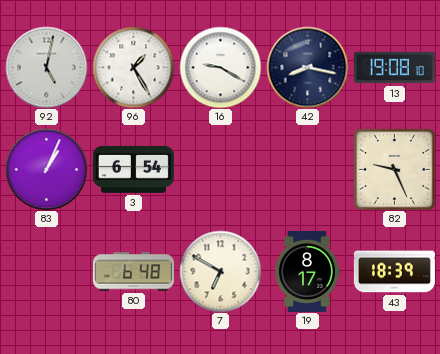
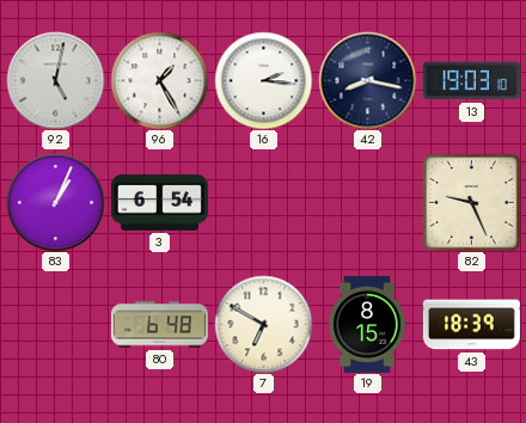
16: 9:20 -> 2:16 (263, 80)
13: 19:08 -> 19:03 (471, 81)
19: 8:17 -> 8:15 (366, 324)
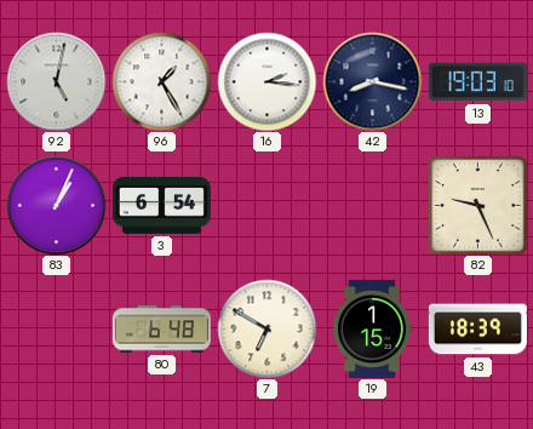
19: 8:15 -> 1:15 (371, 328)
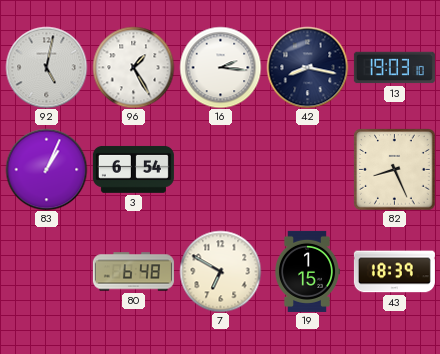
82: 9:26 -> 8:26 (394, 169)
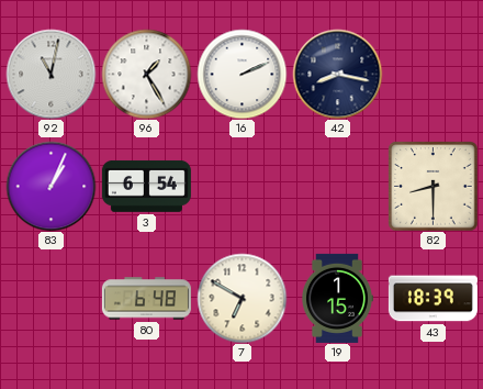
92: 5:02 -> 11:02 (50, 74)
16: 2:16 -> 2:11 (241, 74)
13: 19:03 -> none (394, 68)
82: 8:26 -> 8:30 (433, 186)
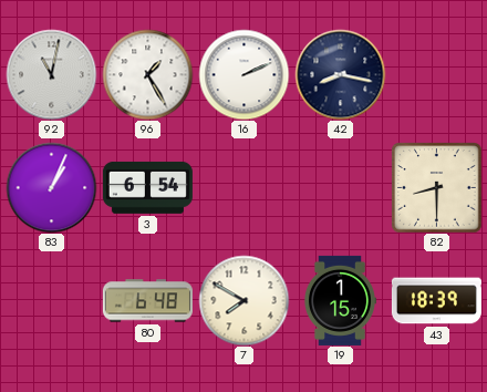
7: 6:50 -> 7:50 (244, 300)
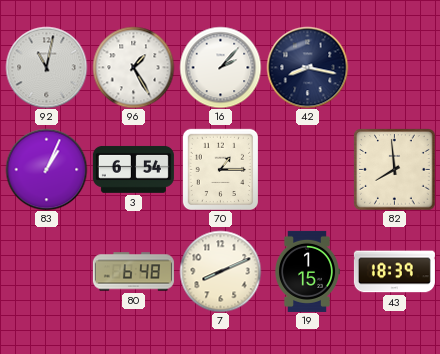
16: 2:11 -> 2:07 (220, 67)
70: none -> 1:15 (220, 169)
82: 8:30 -> 7:59 (394, 169)
7: 7:50 -> 8:11 (220, 271)
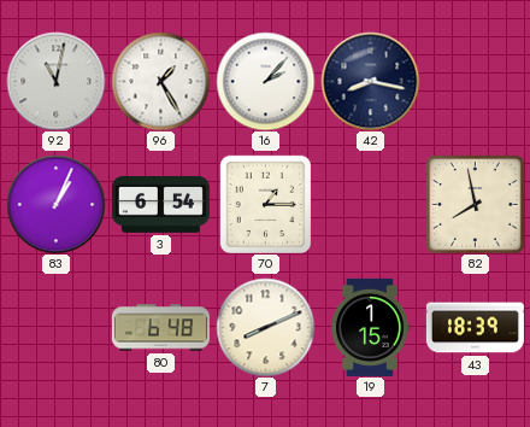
82: 7:59 -> 7:58 (475, 204)
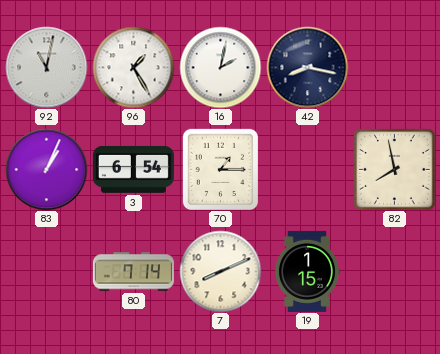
16: 2:07 -> 2:02 (220, 67)
80: 6:48 -> 7:14 (133, 272)
43: 18:39 -> none (475, 328)
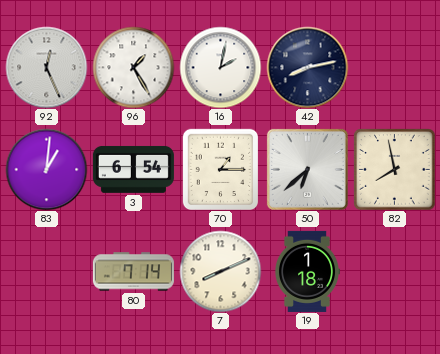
92: 11:02 -> 12:26 (46, 67)
42: 8:17 -> 8:13 (307, 67)
83: 1:04 -> 1:01 (46, 169)
50: none -> 6:38 (307, 169)
19: 1:15 -> 1:18 (306, 271)
